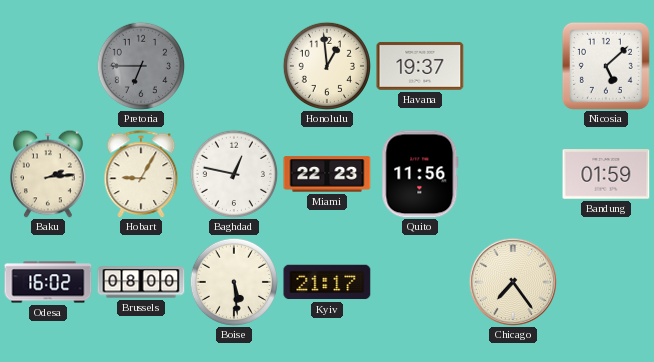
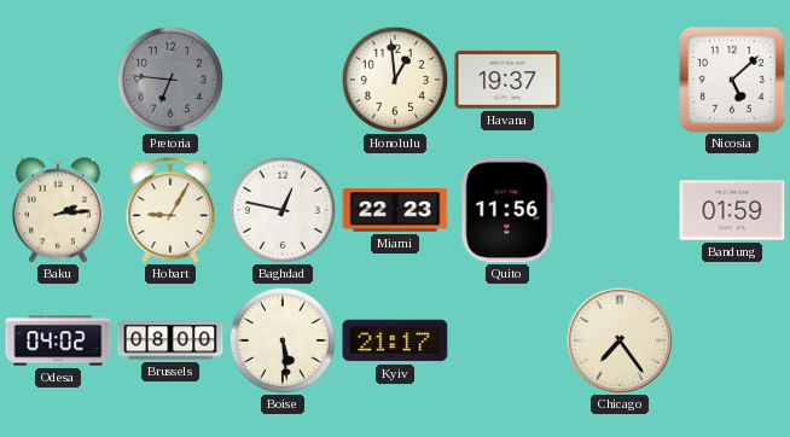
Pretoria: 6:45 -> 6:46 (169, 78)
Odesa: 16:02 -> 04:02 (58, 340)
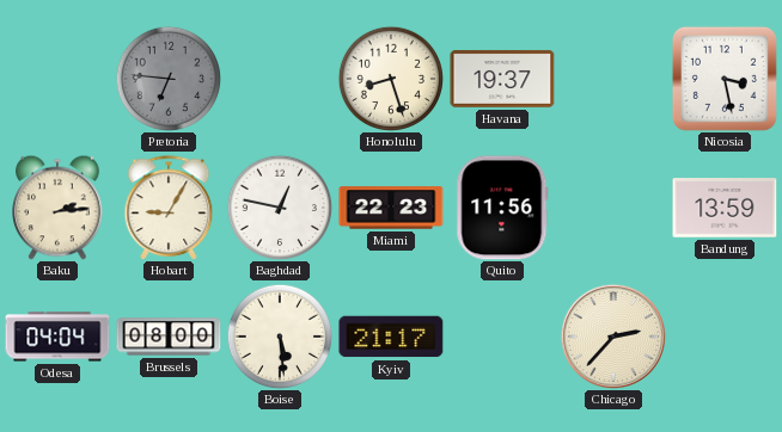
Honolulu: 12:59 -> 8:27 (390, 78)
Nicosia: 5:08 -> 3:28 (725, 79)
Bandung: 01:59 -> 13:59 (725, 208)
Odesa: 04:02 -> 04:04 (57, 337)
Chicago: 7:24 -> 2:37 (613, 337)
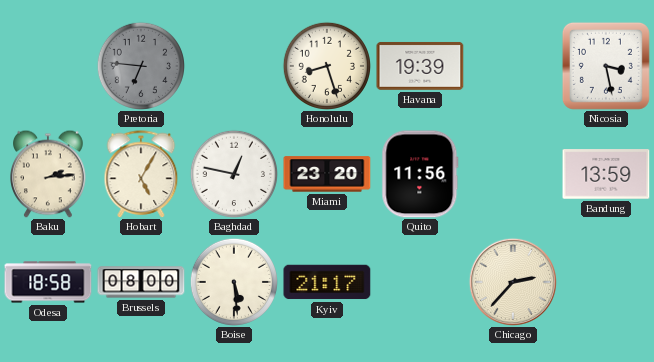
Havana: 19:37 -> 19:39 (420, 66)
Hobart: 9:05 -> 5:05 (141, 174)
Miami: 22:23 -> 23:20 (327, 174)
Odesa: 04:04 -> 18:58 (48, 282)
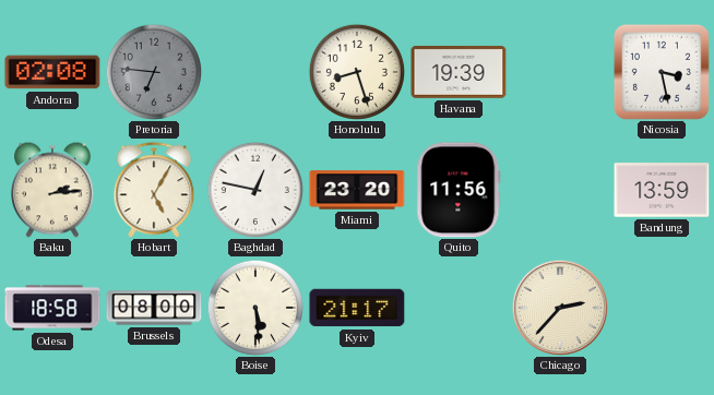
Andorra: none -> 02:08 (52, 72)
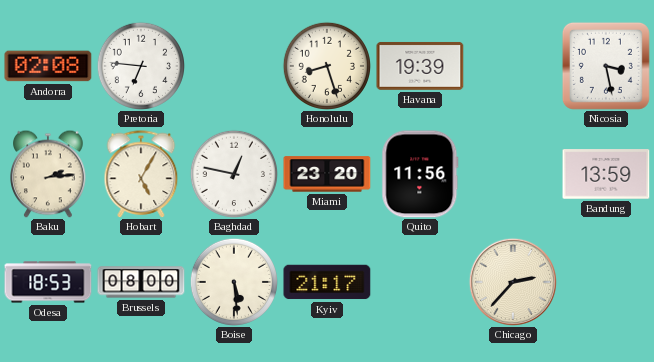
Pretoria dial: grey -> white (140, 65)
Odesa: 18:58 -> 18:53 (48, 282)
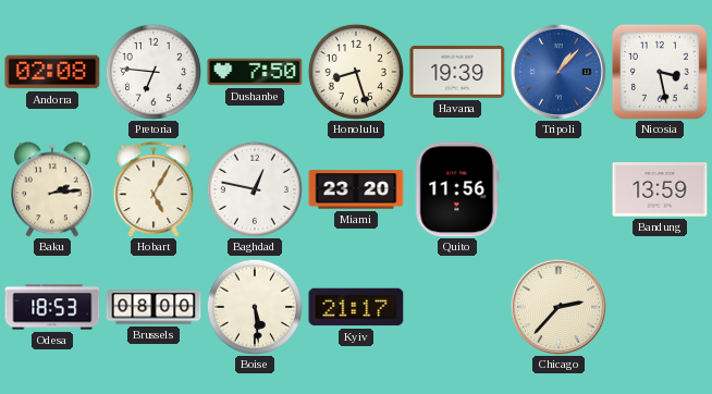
Dushanbe: none -> 7:50 (255, 72)
Tripoli: none -> 1:07 (558, 72)
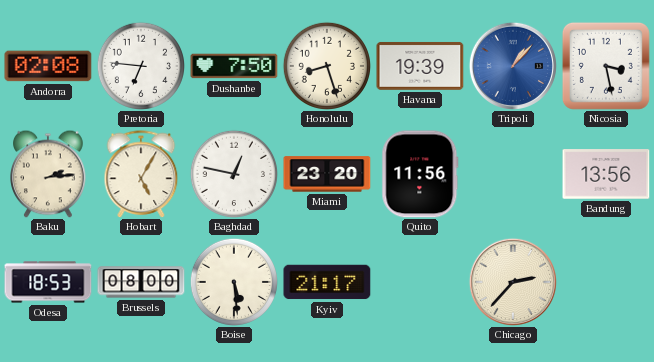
Bandung: 13:59 -> 13:56 (606, 174)
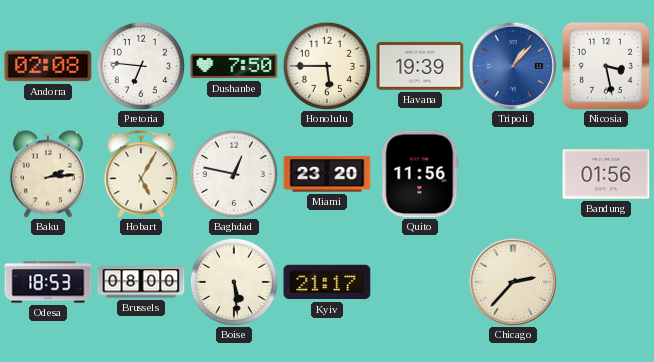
Honolulu: 8:27 -> 5:45 (326, 65)
Bandung: 13:56 -> 01:56 (606, 174)
